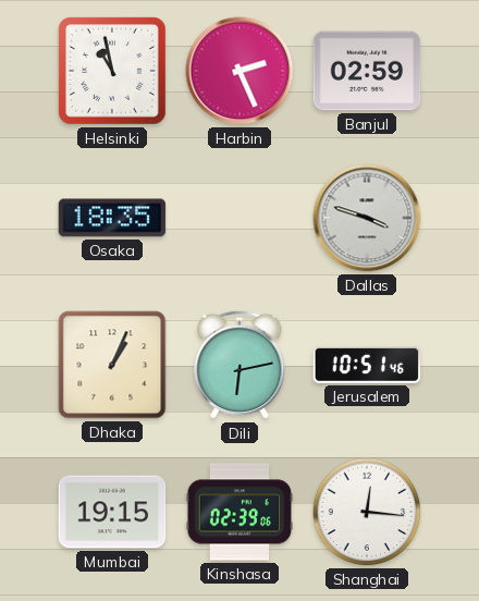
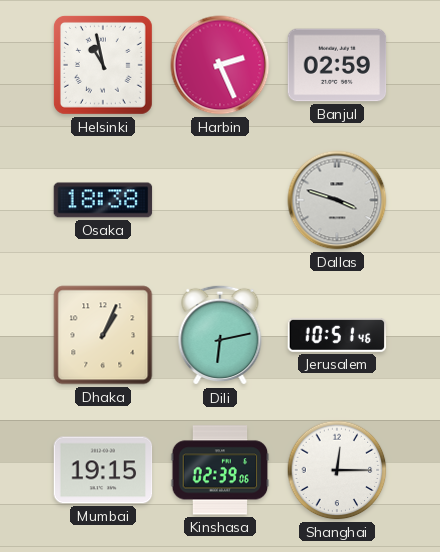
Osaka: 18:35 -> 18:38 (103, 200)
Shanghai: 12:16 -> 12:15 (337, 470)
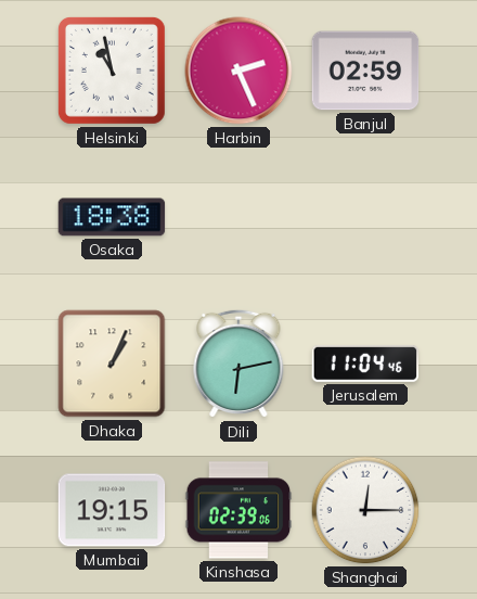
Dallas: 3:48 -> none (337, 200)
Jerusalem: 10:51 -> 11:04 (365, 364)
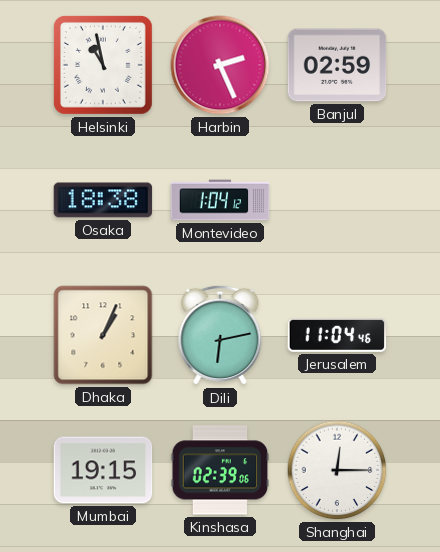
Montevideo: none -> 1:04 (220, 200)
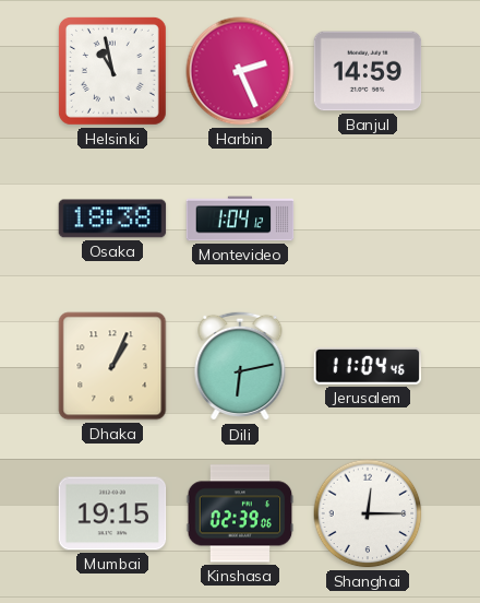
Banjul: 02:59 -> 14:59 (368, 71)
